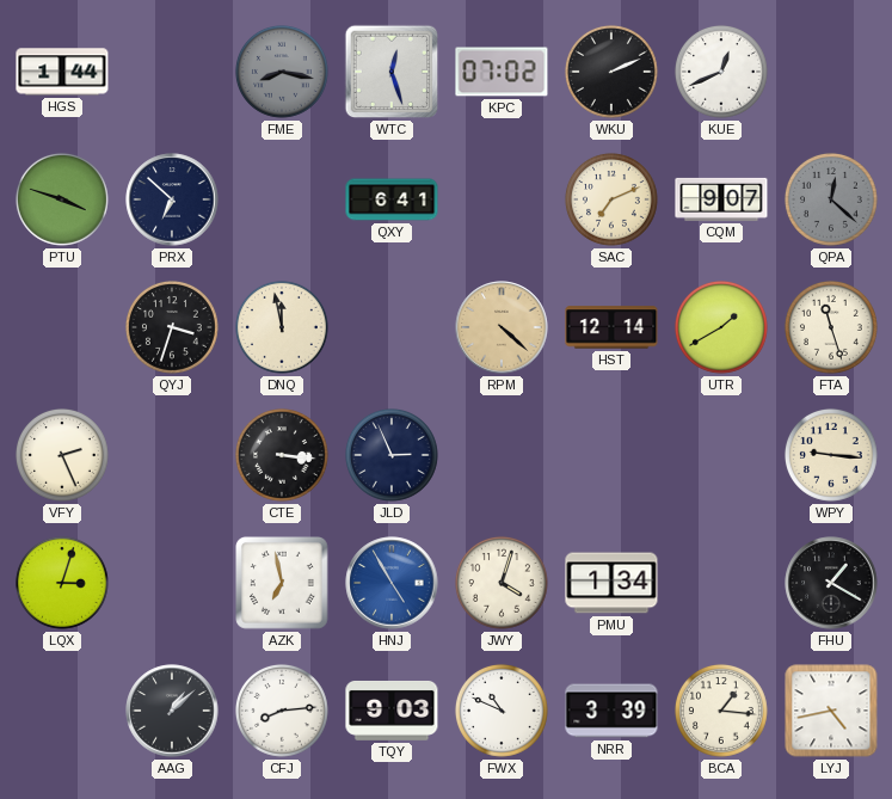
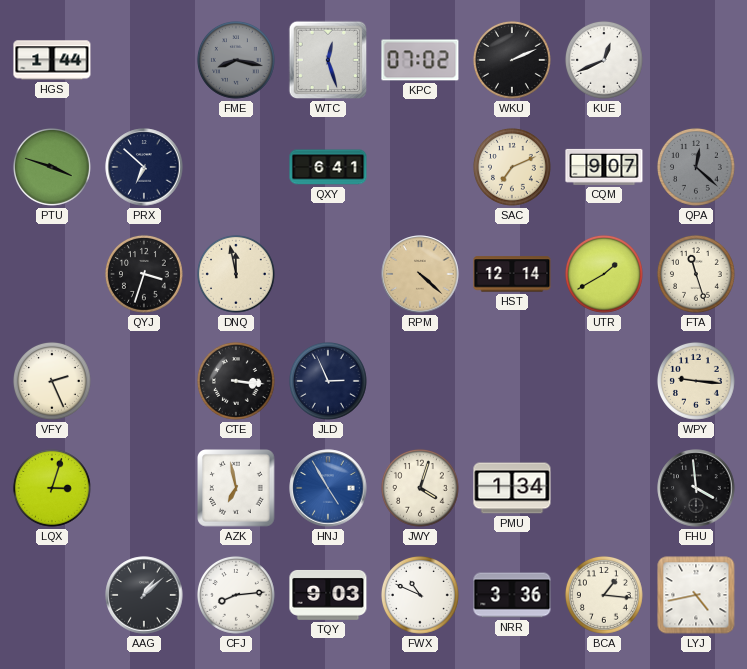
FHU: 1:20 -> 3:59 (696, 488)
NRR: 3:39 -> 3:36 (512, 595)
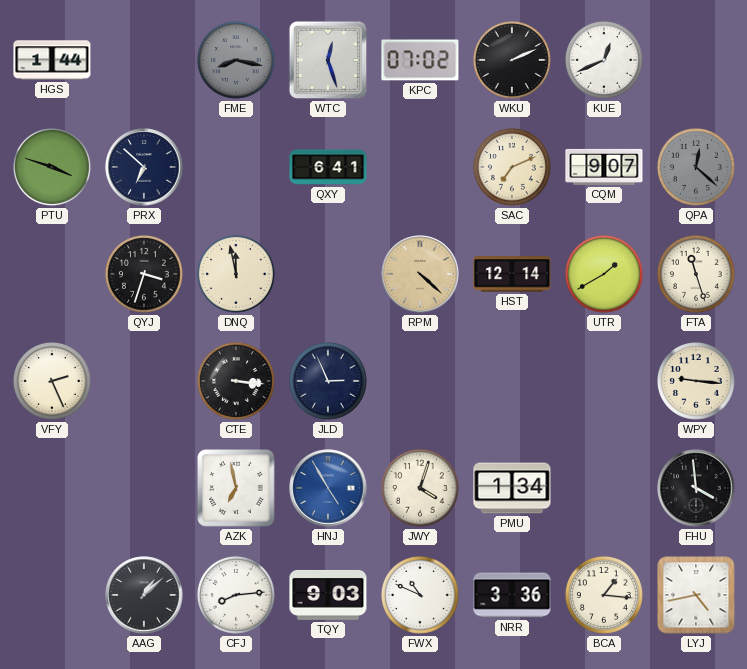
LQX: 3:03 -> none (52, 488)
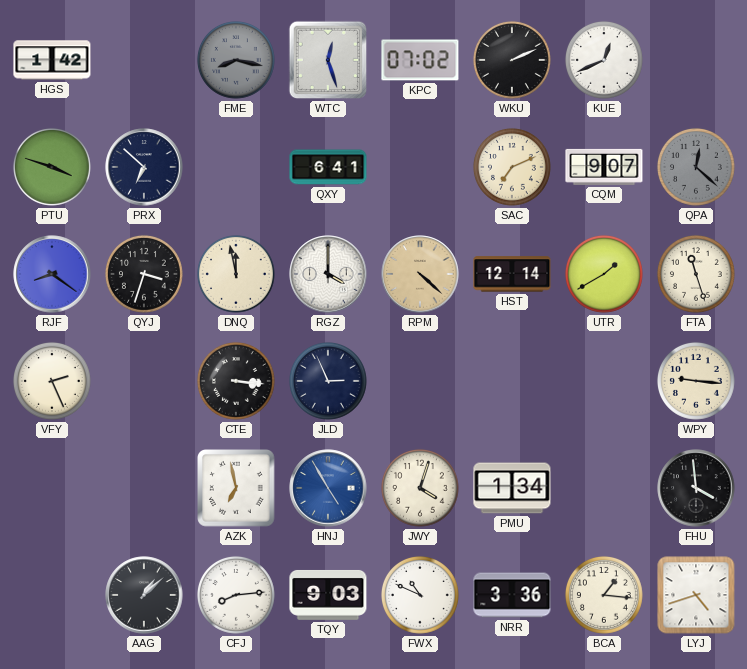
HGS: 1:44 -> 1:42 (52, 60)
RJF: none -> 8:21 (52, 274)
RGZ: none -> 4:00 (328, 274)
LYJ: 4:43 -> 4:42 (696, 595)
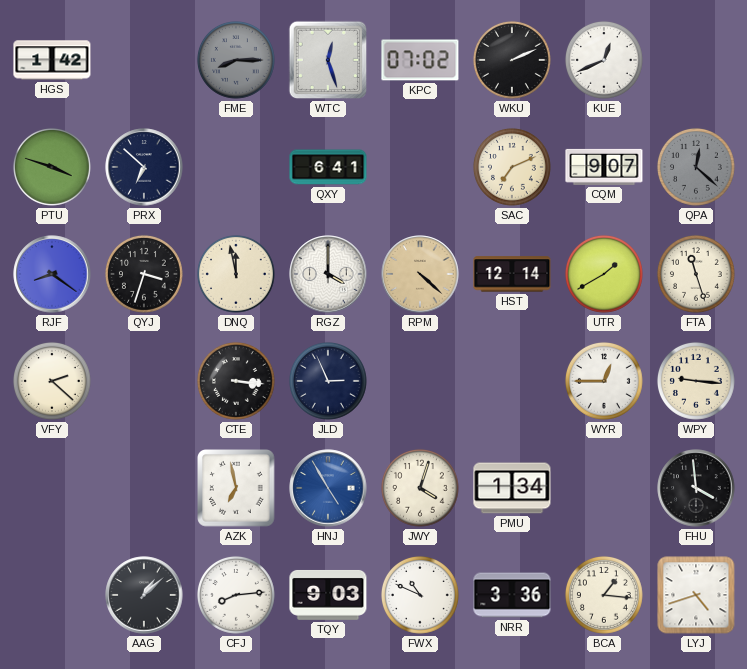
FME: 8:17 -> 8:15 (236, 60)
VFY: 2:26 -> 2:22 (52, 381)
WYR: none -> 12:45 (604, 381)
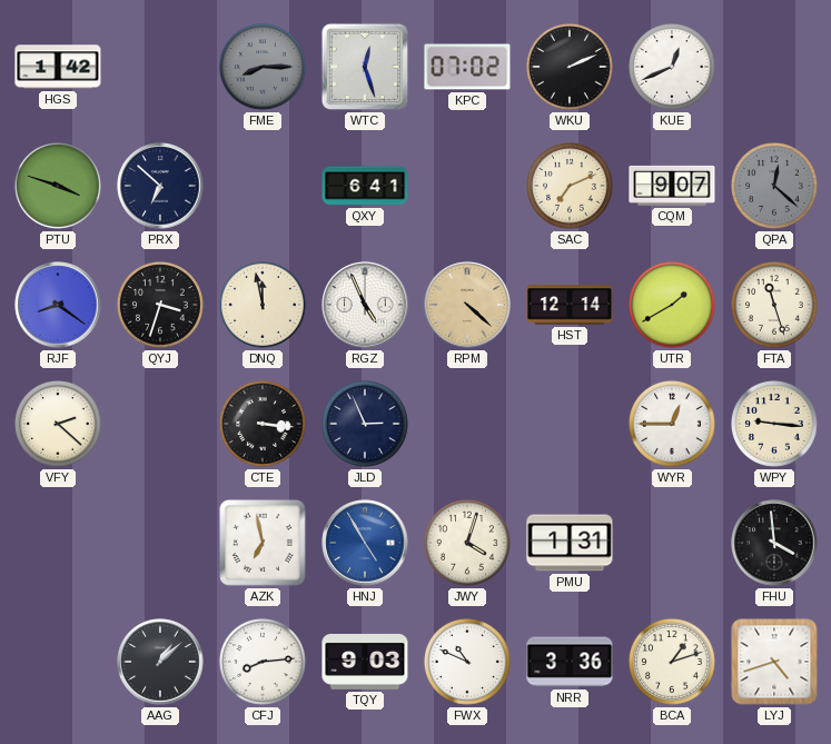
RGZ: 4:00 -> 4:56 (365, 305)
PMU: 1:34 -> 1:31 (570, 543)
BCA: 1:16 -> 1:12 (672, 662)
